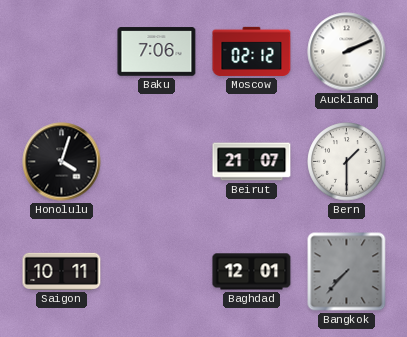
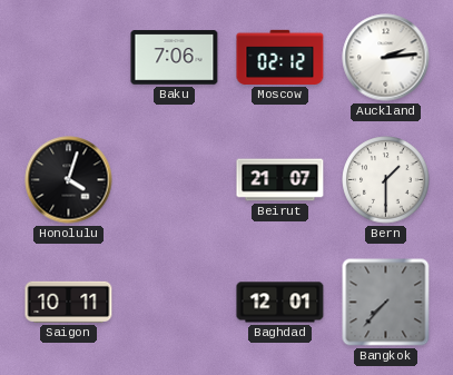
Auckland: 2:11 -> 2:14 (386, 58)
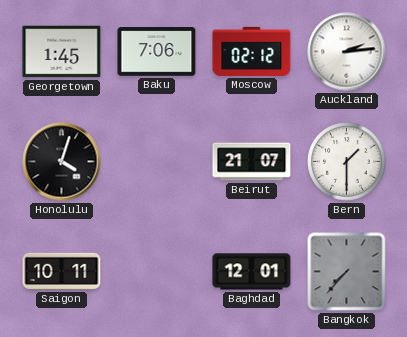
Georgetown: none -> 1:45 (62, 52)
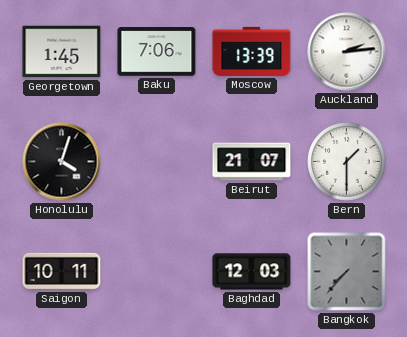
Moscow: 02:12 -> 13:39 (252, 51)
Baghdad: 12:01 -> 12:03 (252, 272)
